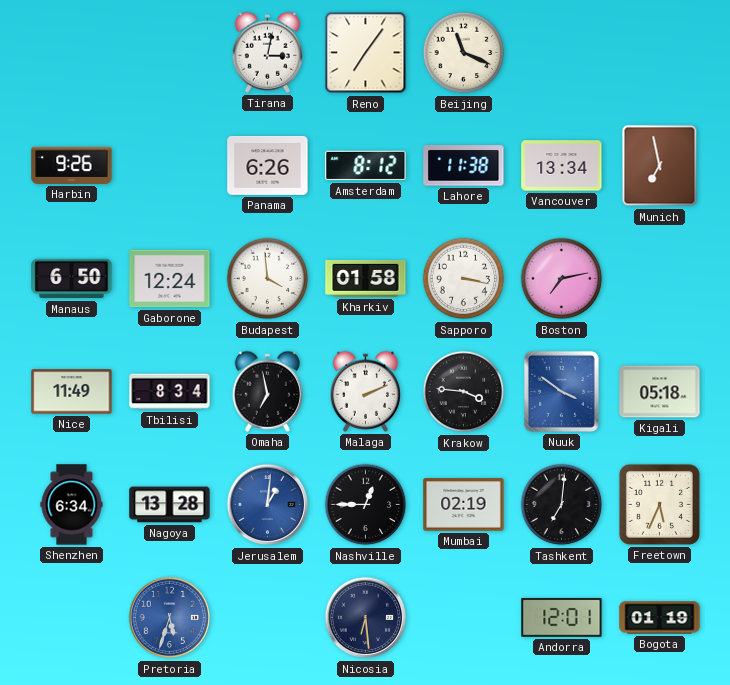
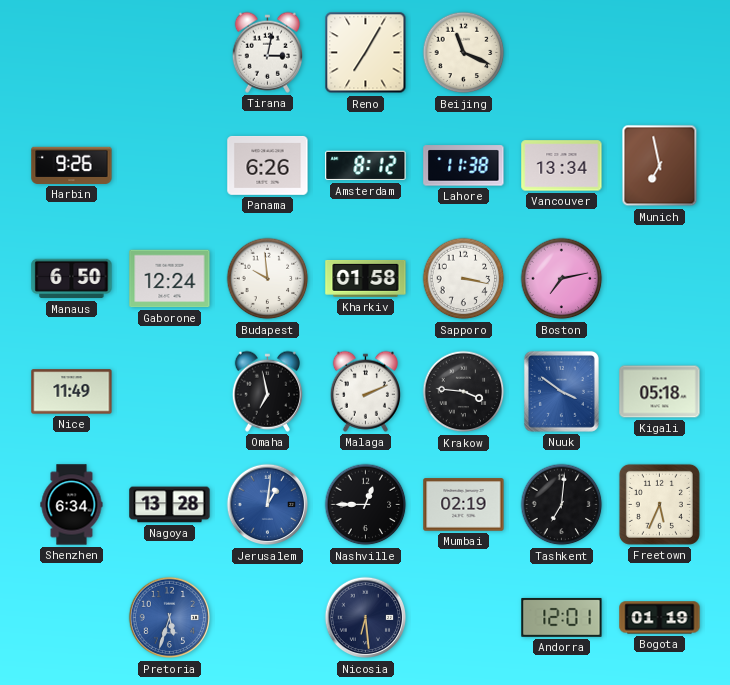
Reno: 7:06 -> 7:05 (366, 53)
Budapest: 3:59 -> 9:59 (268, 279)
Tbilisi: 8:34 -> none (170, 392)
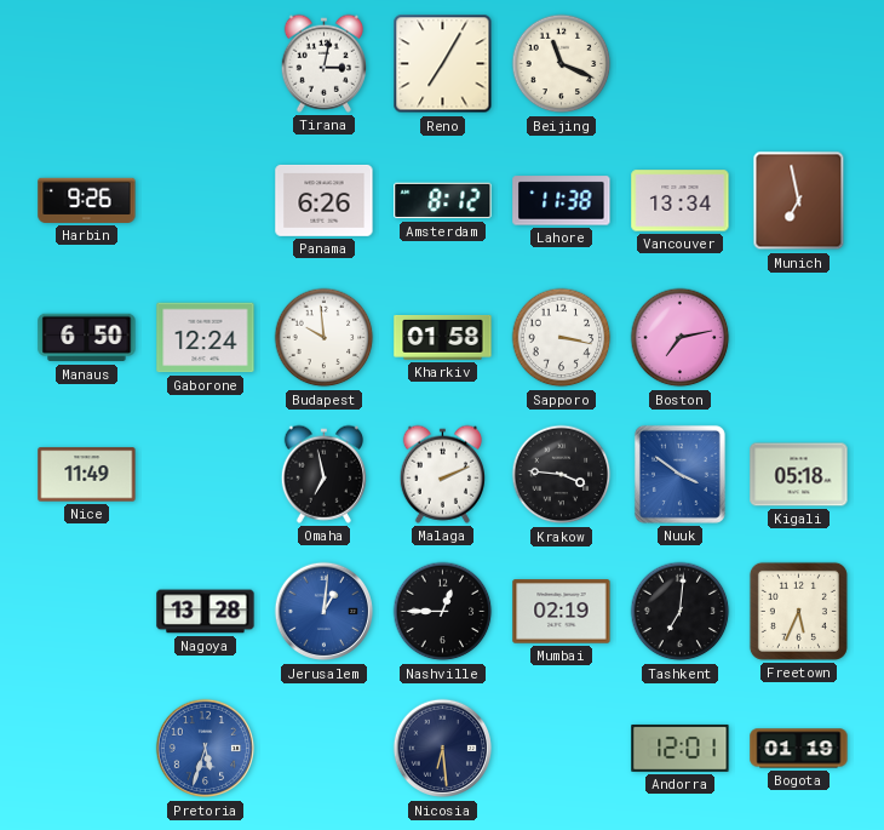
Shenzhen: 6:34 -> none (72, 505)
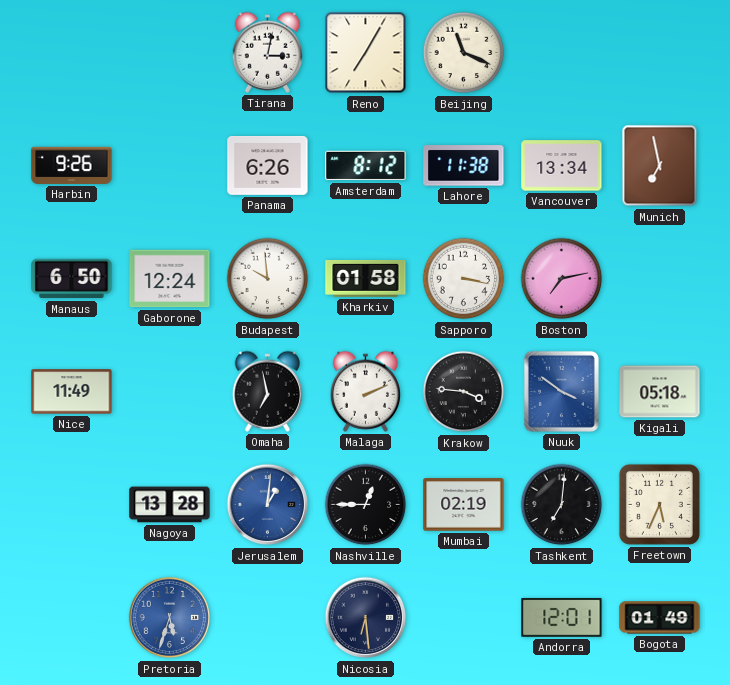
Bogota: 01:19 -> 01:49 (660, 618)
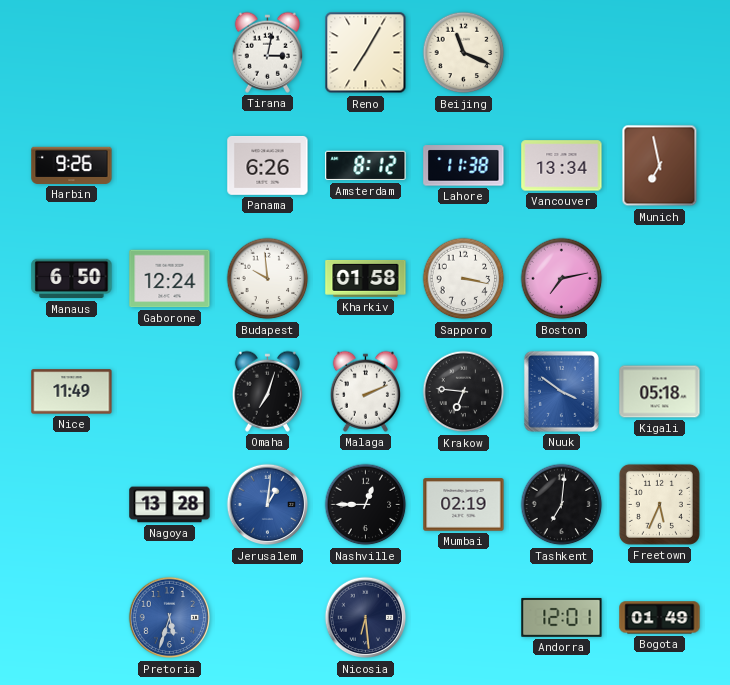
Omaha: 6:58 -> 7:03 (267, 391)
Krakow: 3:46 -> 6:46 (464, 392)
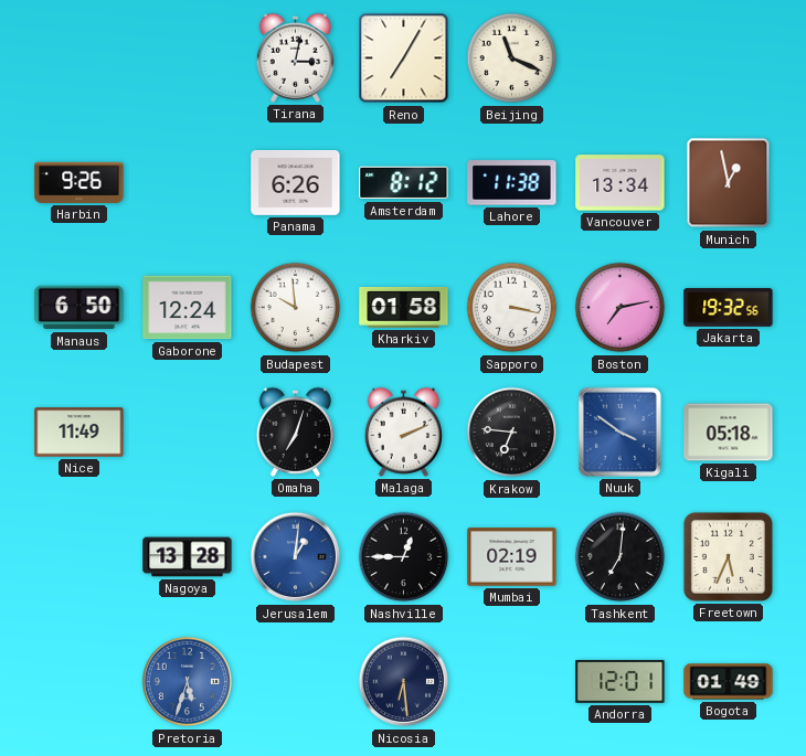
Munich: 6:58 -> 12:58 (729, 183)
Jakarta: none -> 19:32 (729, 307)
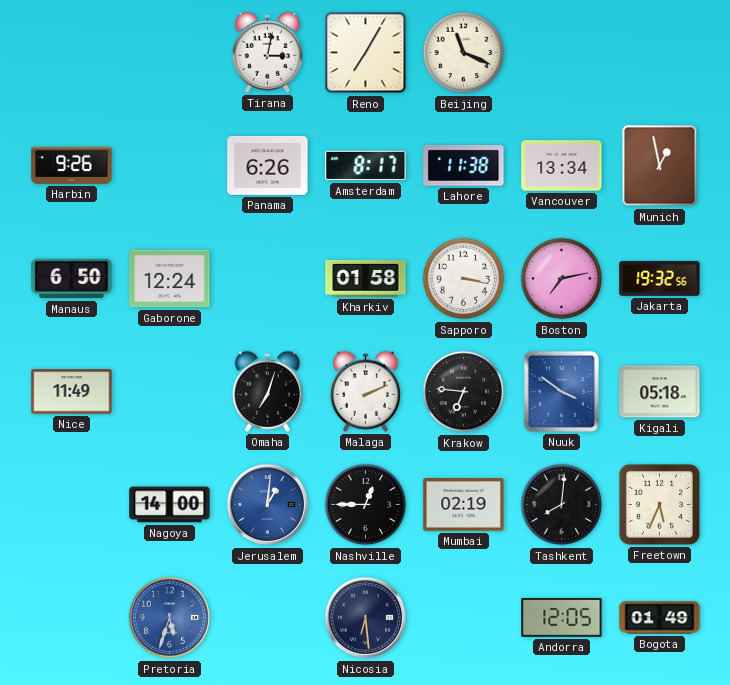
Amsterdam: 8:12 -> 8:17 (366, 166)
Budapest: 9:59 -> none (296, 308)
Nagoya: 13:28 -> 14:00 (170, 505)
Tashkent: 7:01 -> 8:01 (562, 505)
Andorra: 12:01 -> 12:05 (562, 617)
